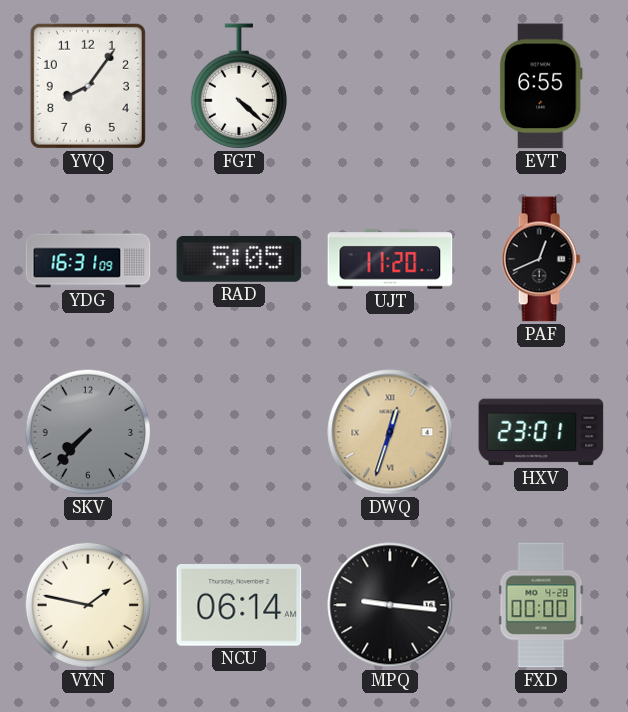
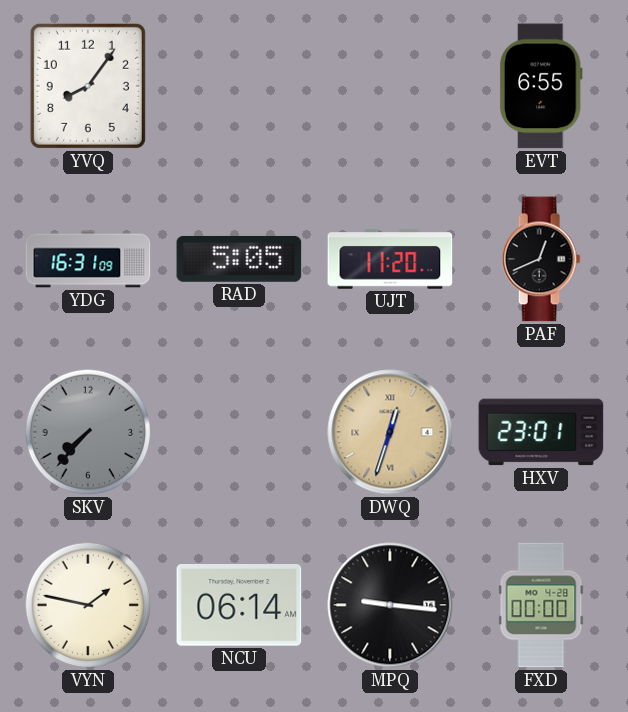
FGT: 4:22 -> none (238, 86)
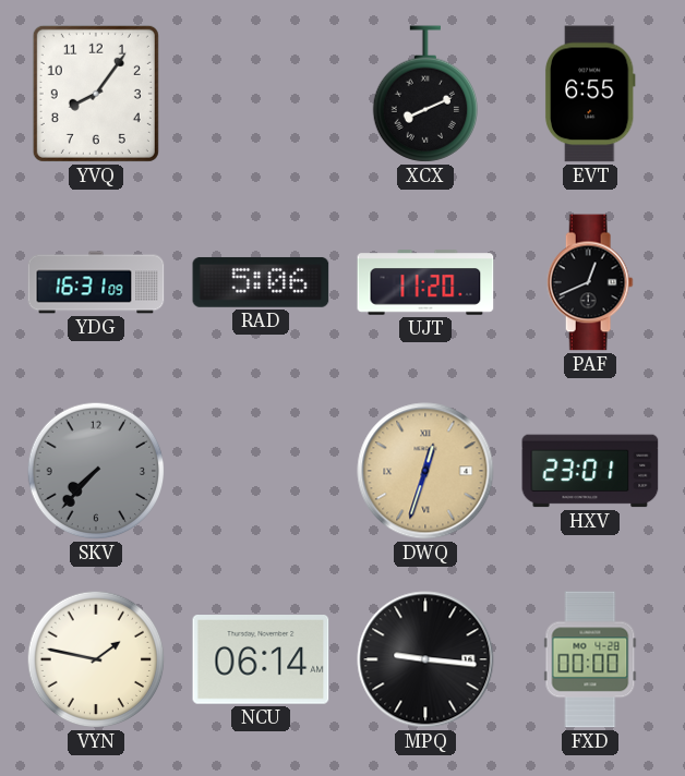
XCX: none -> 8:11 (424, 94)
RAD: 5:05 -> 5:06 (261, 282)
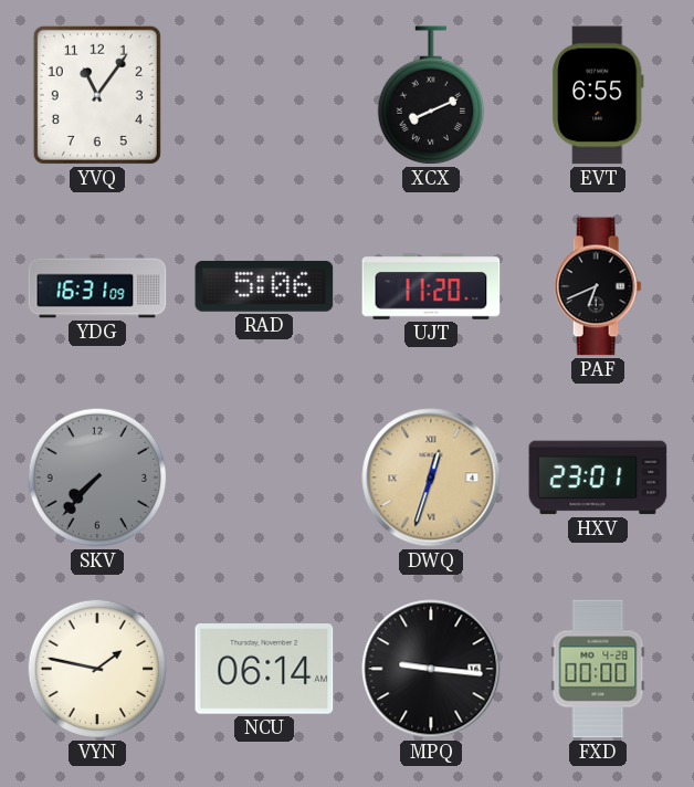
YVQ: 8:06 -> 11:06 (97, 95)
PAF: 12:41 -> 6:41 (598, 286)
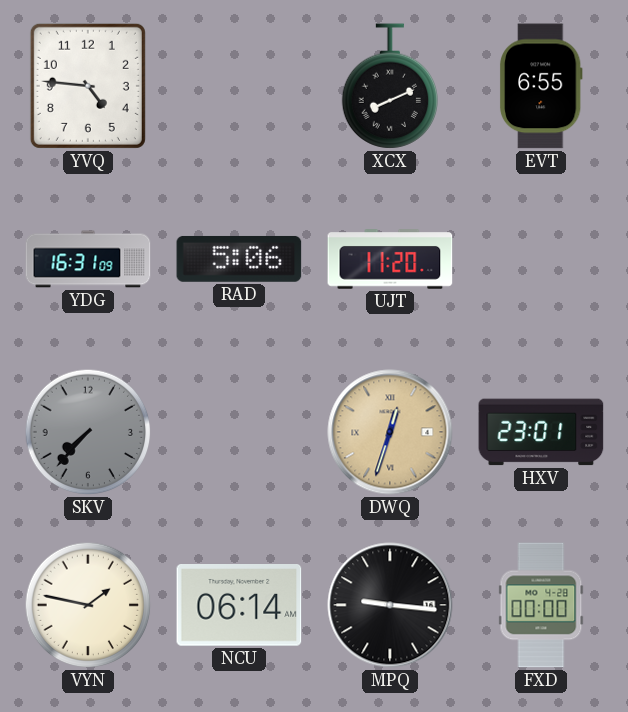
YVQ: 11:06 -> 4:46 (88, 86)
PAF: 6:41 -> none (598, 286)
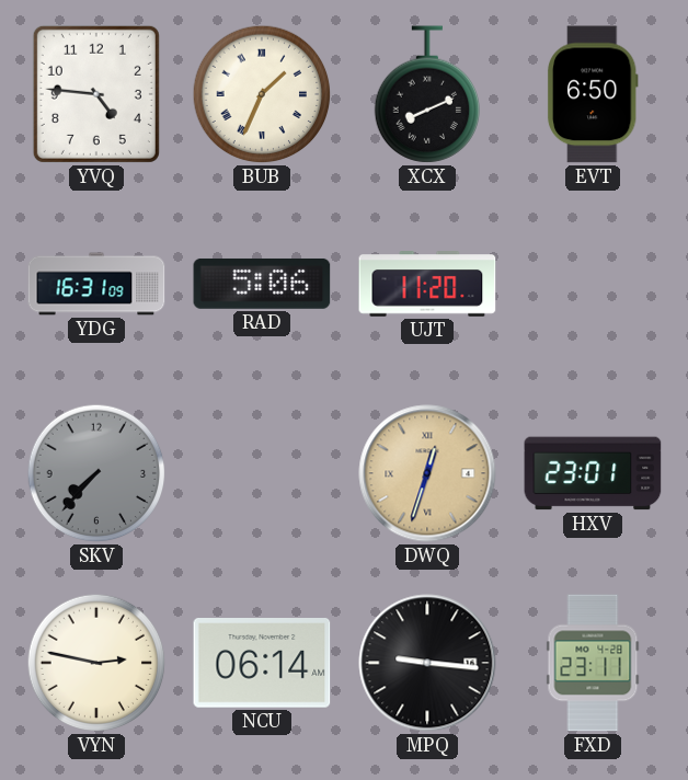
BUB: none -> 1:34 (262, 94)
EVT: 6:55 -> 6:50 (593, 94)
VYN: 1:47 -> 2:47 (96, 663)
FXD: 00:00 -> 23:11 (593, 663)
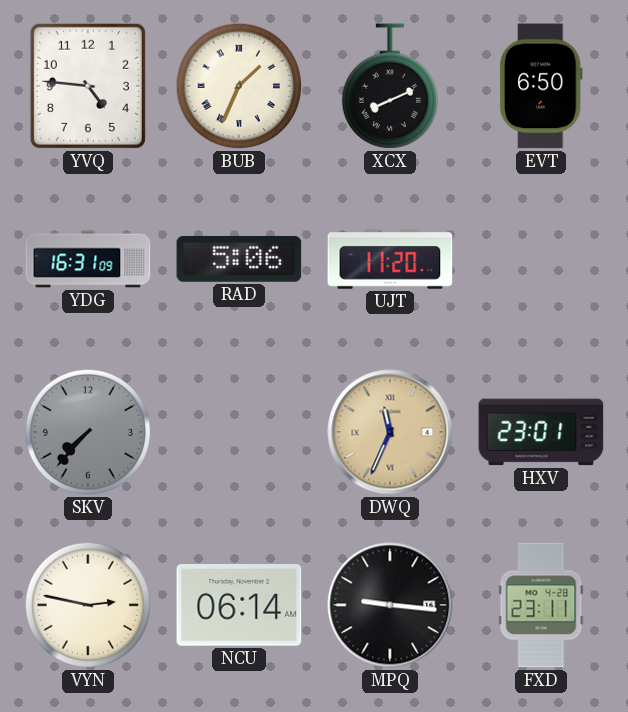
DWQ: 12:33 -> 11:34 (390, 432)
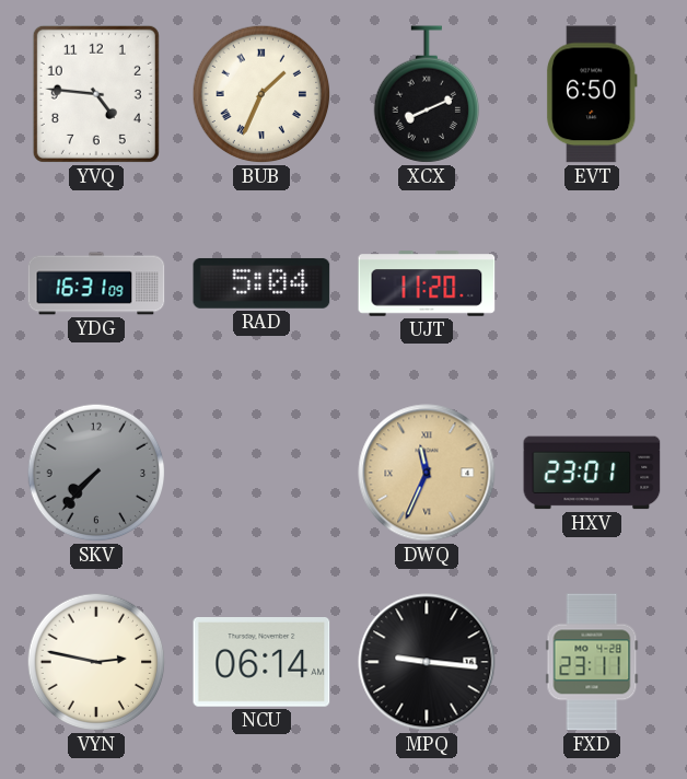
RAD: 5:06 -> 5:04 (261, 283)
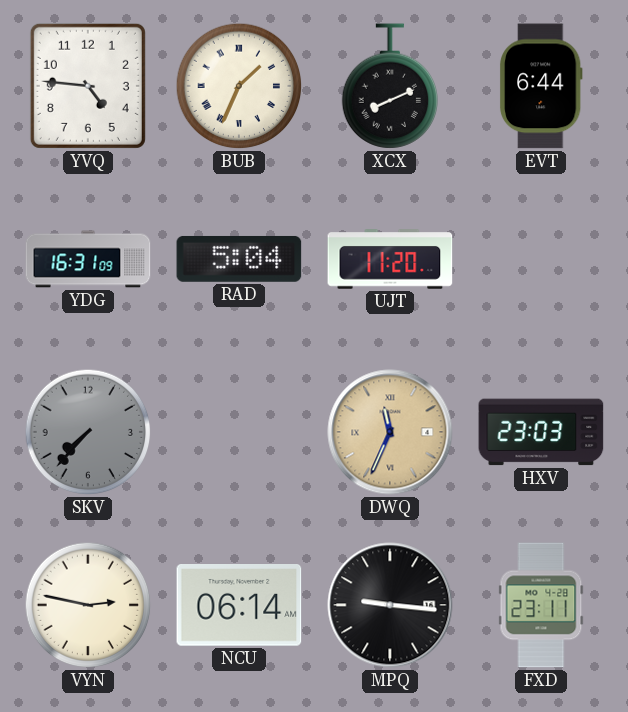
EVT: 6:50 -> 6:44 (541, 86)
HXV: 23:01 -> 23:03 (541, 432)
